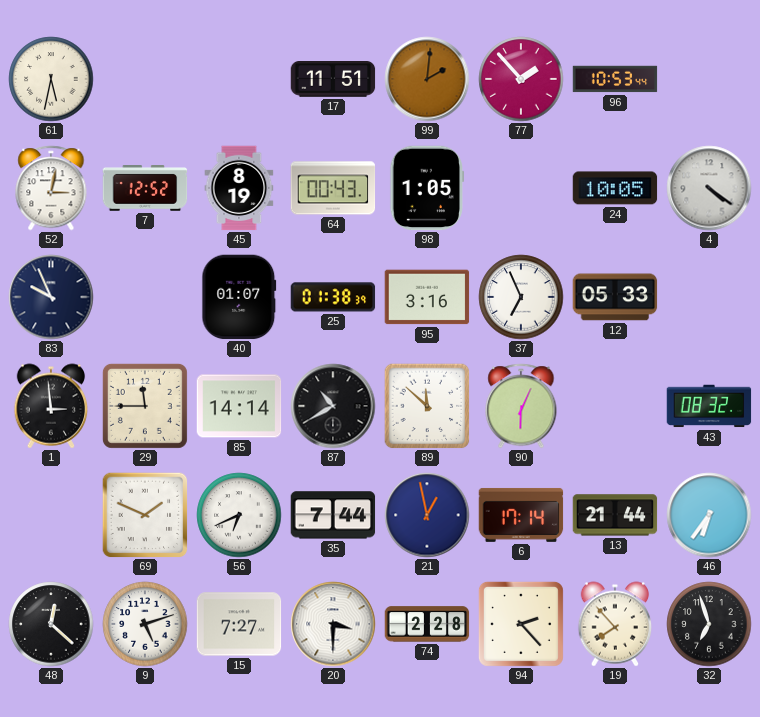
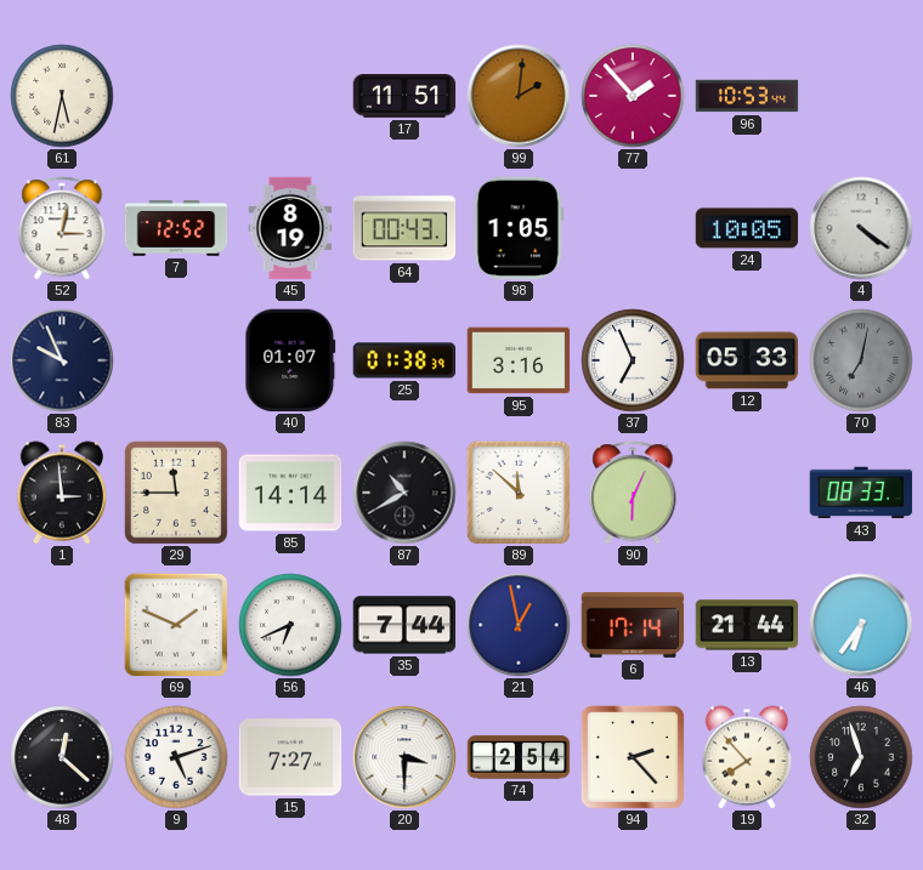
70: none -> 7:02 (861, 360)
43: 08:32 -> 08:33 (861, 493)
74: 2:28 -> 2:54 (519, 757)
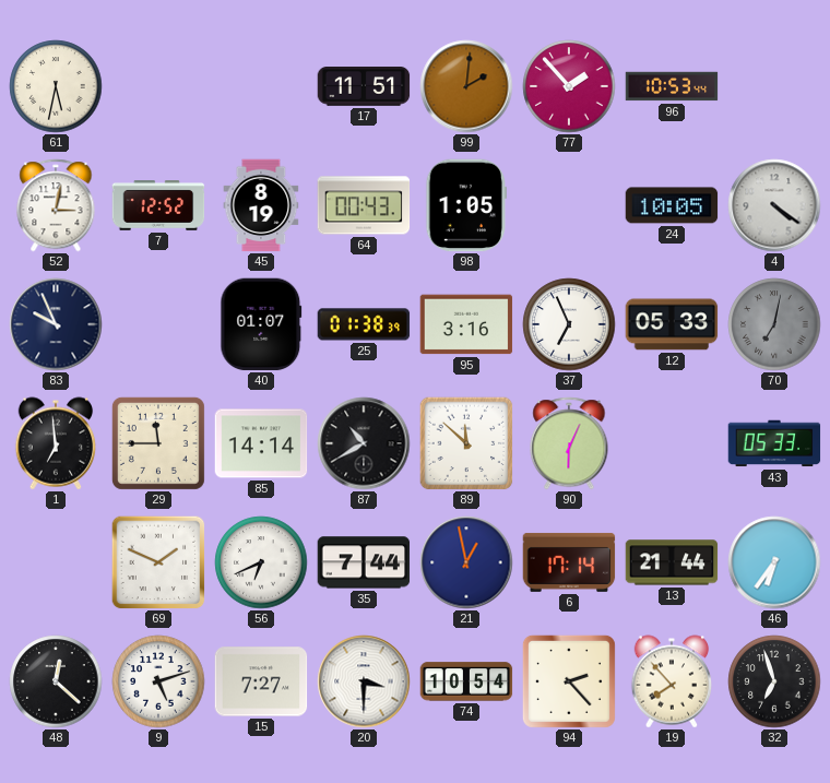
1: 2:59 -> 6:59 (56, 443)
43: 08:33 -> 05:33 (774, 443)
74: 2:54 -> 10:54 (466, 681)
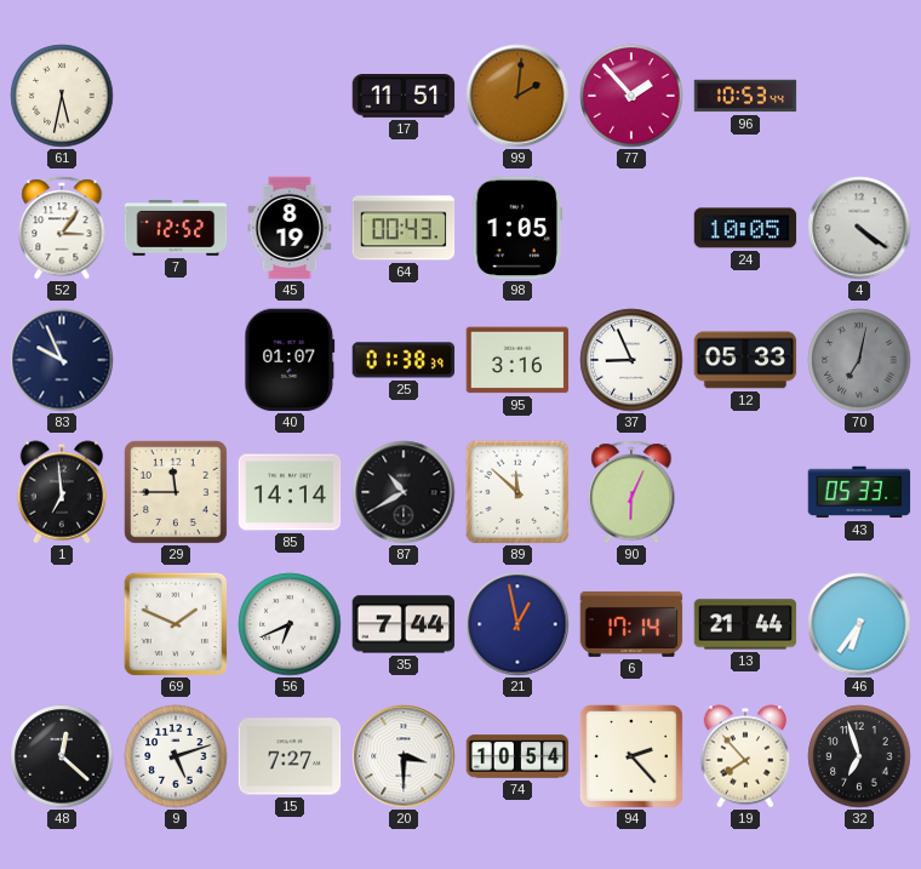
52: 3:02 -> 3:06 (62, 228)
37: 6:56 -> 8:56 (631, 360)
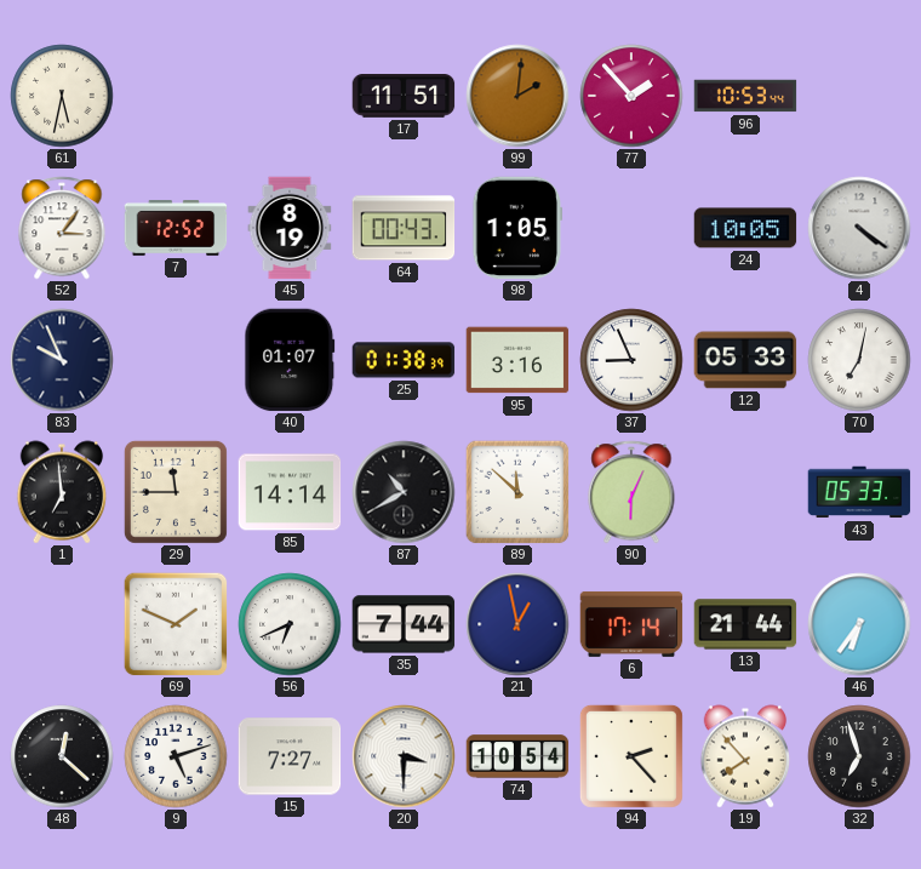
70 dial: grey -> white (859, 360)
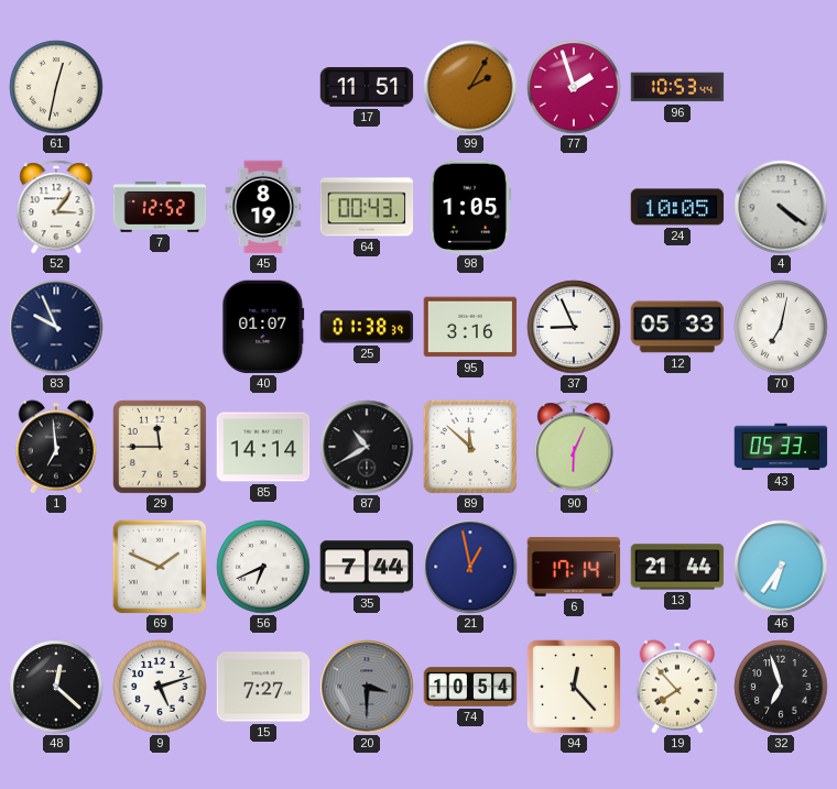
61: 5:32 -> 12:32 (56, 87)
99: 2:01 -> 2:05 (470, 87)
77: 1:53 -> 1:57 (574, 87)
20 dial: white -> grey (367, 687)
94: 2:23 -> 12:23 (574, 687)
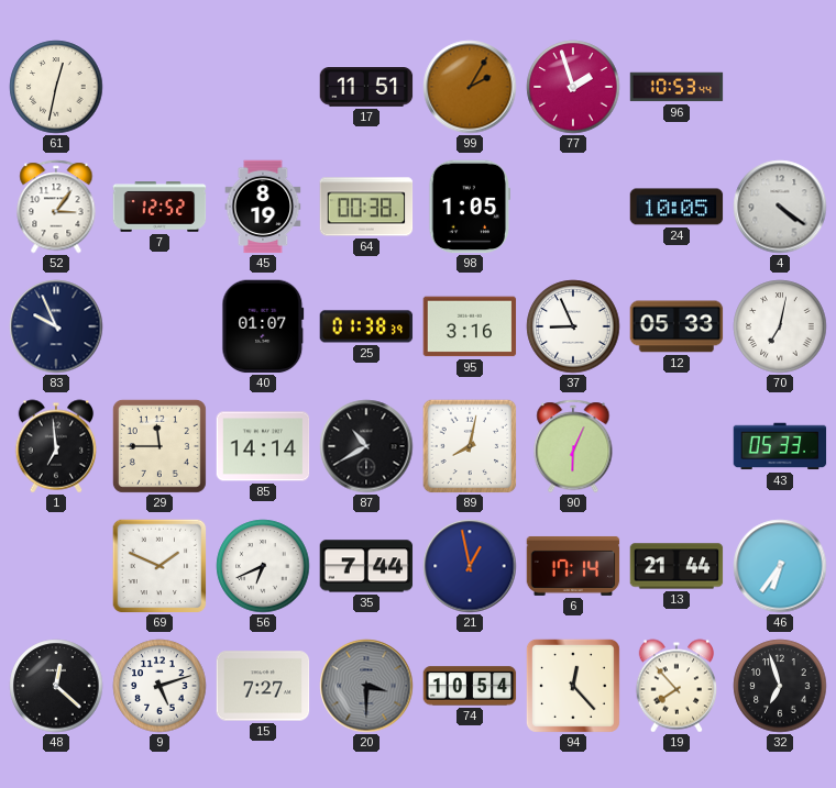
64: 00:43 -> 00:38 (366, 207)
89: 11:52 -> 8:02 (470, 446)
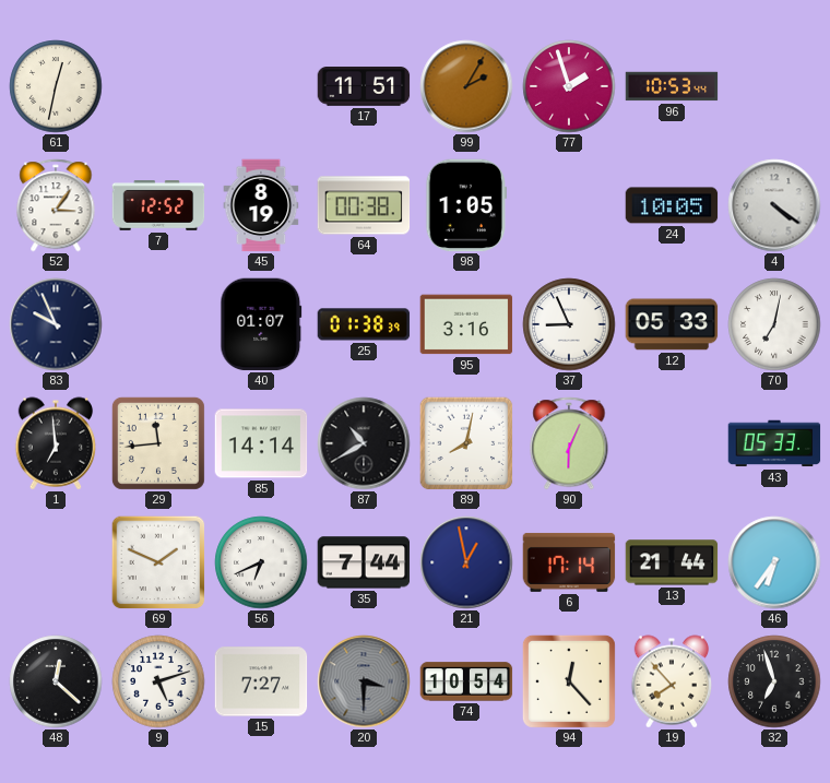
29: 11:45 -> 11:44 (158, 443)
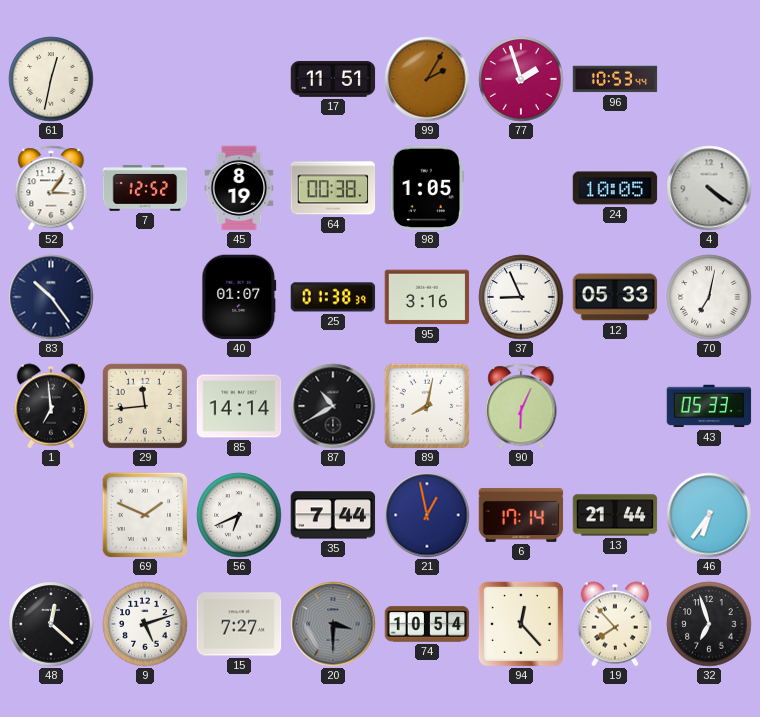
83: 9:56 -> 10:24 (51, 297)
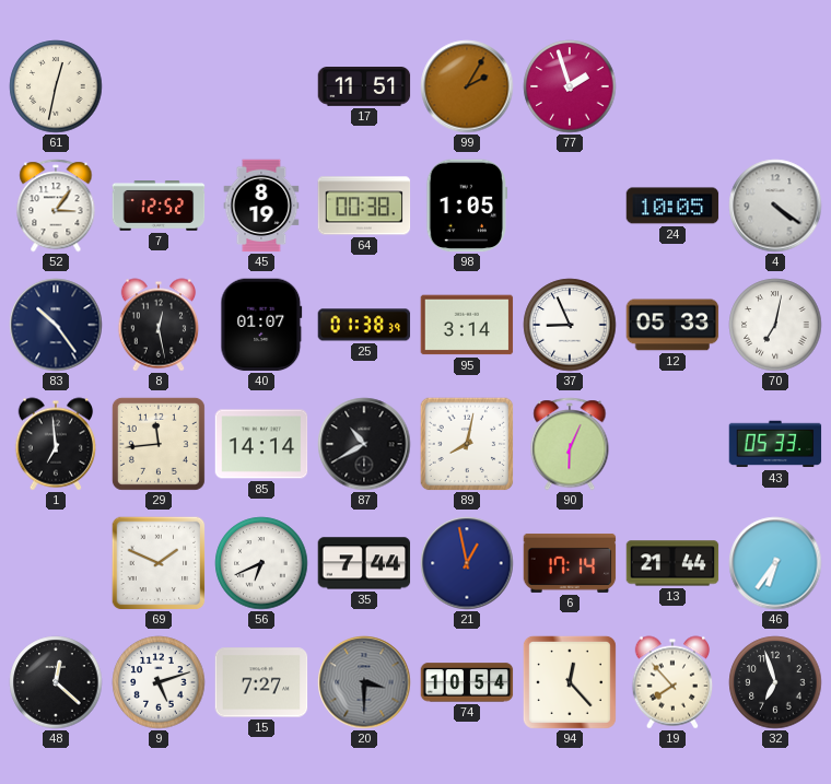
96: 10:53 -> none (615, 79)
8: none -> 12:28 (159, 325)
95: 3:16 -> 3:14 (467, 325)
